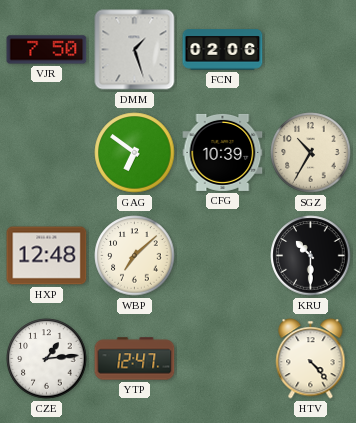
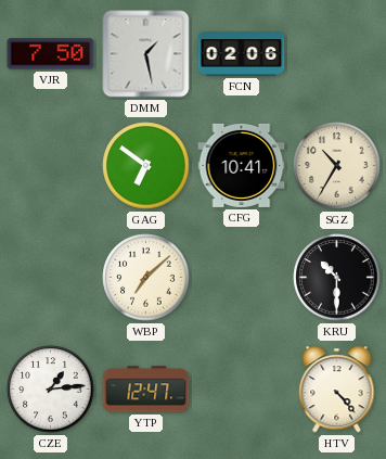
DMM: 1:27 -> 1:28 (146, 54)
CFG: 10:39 -> 10:41 (242, 165)
HXP: 12:48 -> none (47, 256)
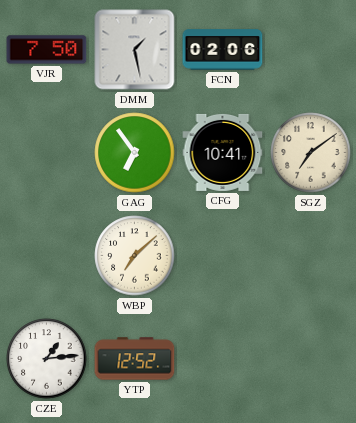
GAG: 6:51 -> 6:54 (135, 153)
SGZ: 10:35 -> 7:09 (311, 153)
KRU: 10:30 -> none (337, 278)
YTP: 12:47 -> 12:52 (135, 359)
HTV: 4:23 -> none (337, 390)
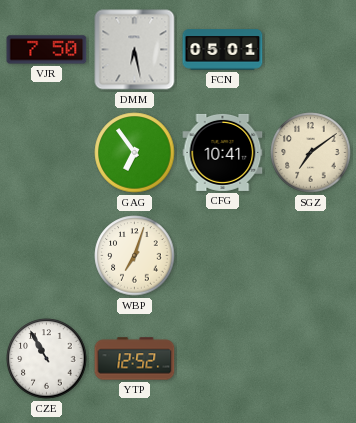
DMM: 1:28 -> 6:28 (135, 50)
FCN: 02:06 -> 05:01 (223, 50)
WBP: 7:08 -> 7:03 (135, 256)
CZE: 1:14 -> 10:55 (47, 359)
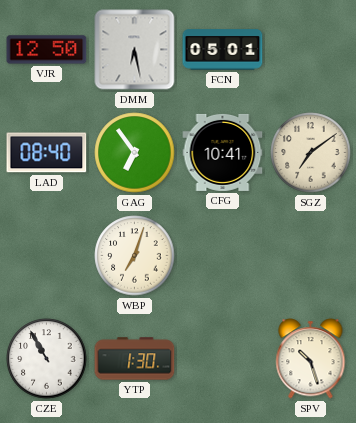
VJR: 7:50 -> 12:50 (47, 50)
LAD: none -> 08:40 (47, 153)
YTP: 12:52 -> 1:30 (135, 359)
SPV: none -> 10:27 (311, 359)
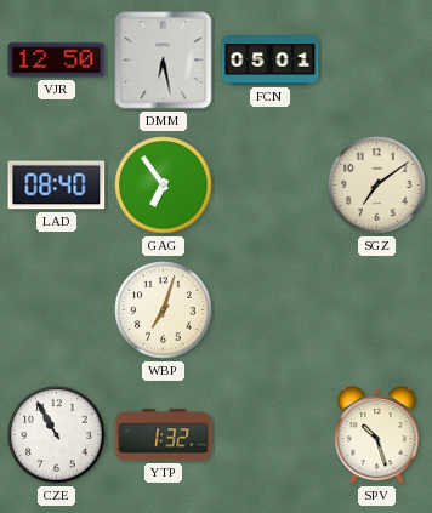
CFG: 10:41 -> none (223, 152)
YTP: 1:30 -> 1:32 (164, 435)
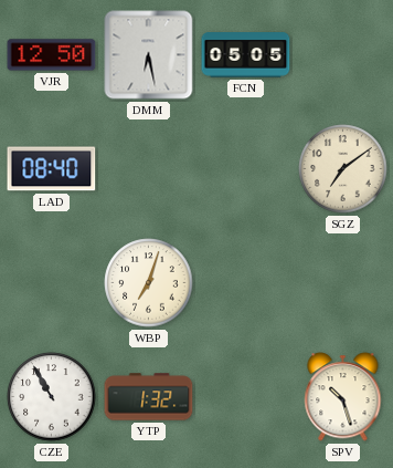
FCN: 05:01 -> 05:05 (246, 55)
GAG: 6:54 -> none (164, 186)
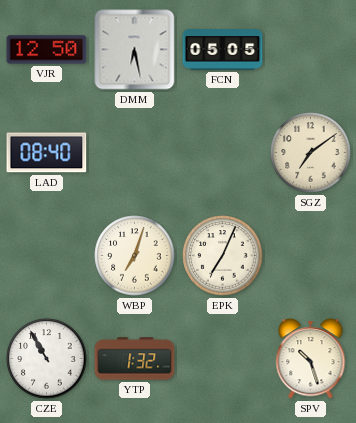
EPK: none -> 7:04 (223, 256)
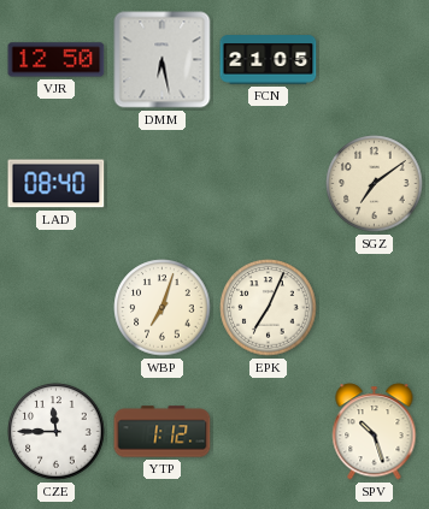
FCN: 05:05 -> 21:05 (269, 60)
CZE: 10:55 -> 11:45 (57, 432)
YTP: 1:32 -> 1:12 (163, 432)
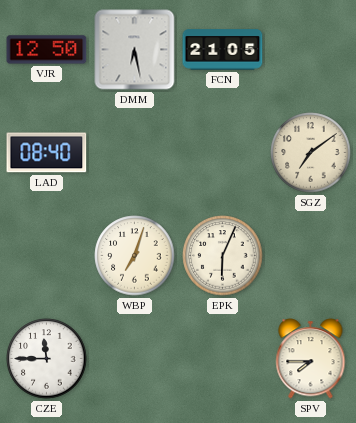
EPK: 7:04 -> 6:04 (223, 256)
YTP: 1:12 -> none (163, 432)
SPV: 10:27 -> 7:45 (311, 359)
